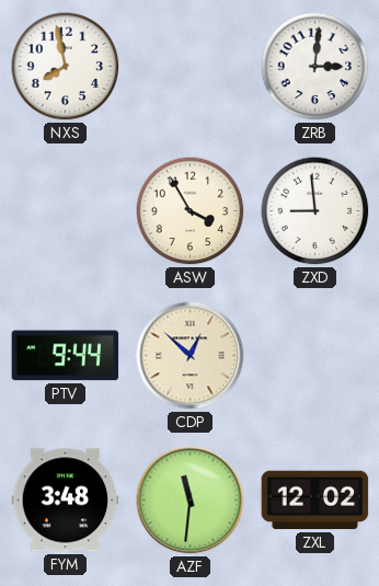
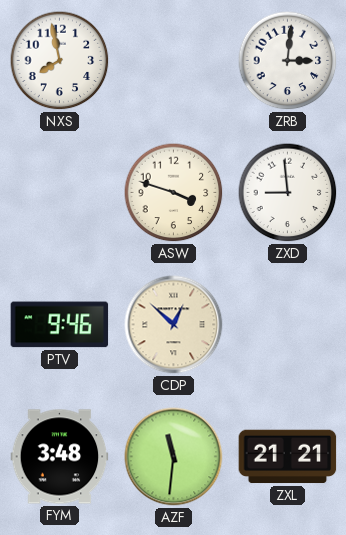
ASW: 3:55 -> 3:48 (174, 193)
PTV: 9:44 -> 9:46 (60, 325)
ZXL: 12:02 -> 21:21 (288, 457)
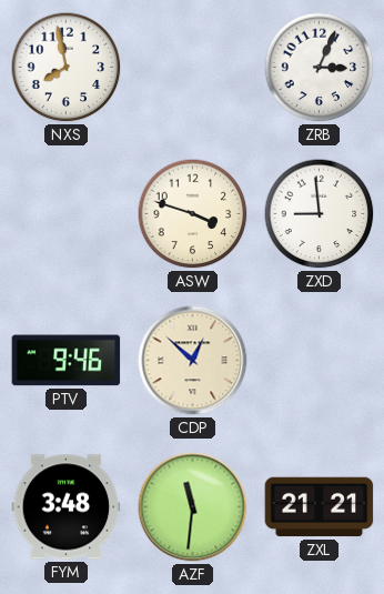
ZRB: 3:01 -> 3:04 (320, 68)
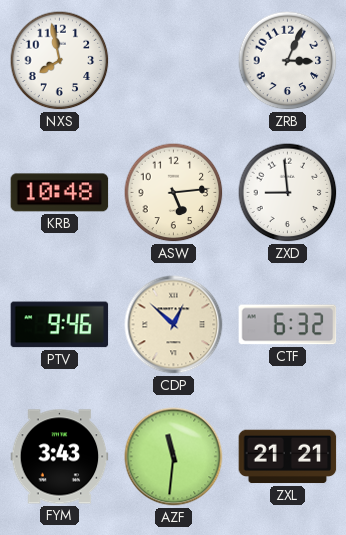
KRB: none -> 10:48 (60, 193)
ASW: 3:48 -> 5:14 (174, 193)
CTF: none -> 6:32 (288, 325)
FYM: 3:48 -> 3:43 (60, 457)
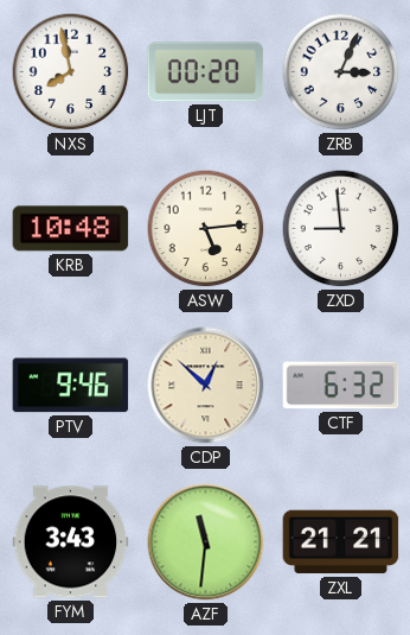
LJT: none -> 00:20 (206, 72)
